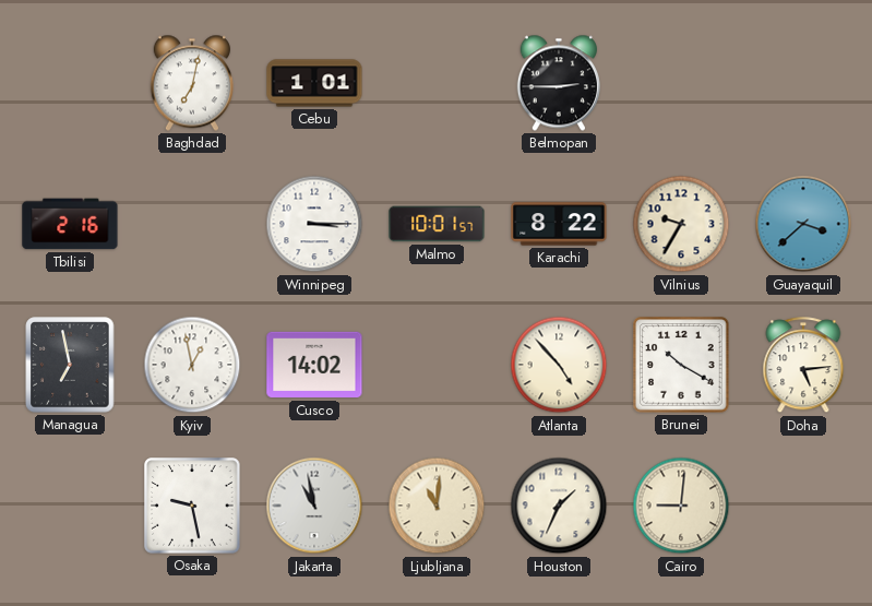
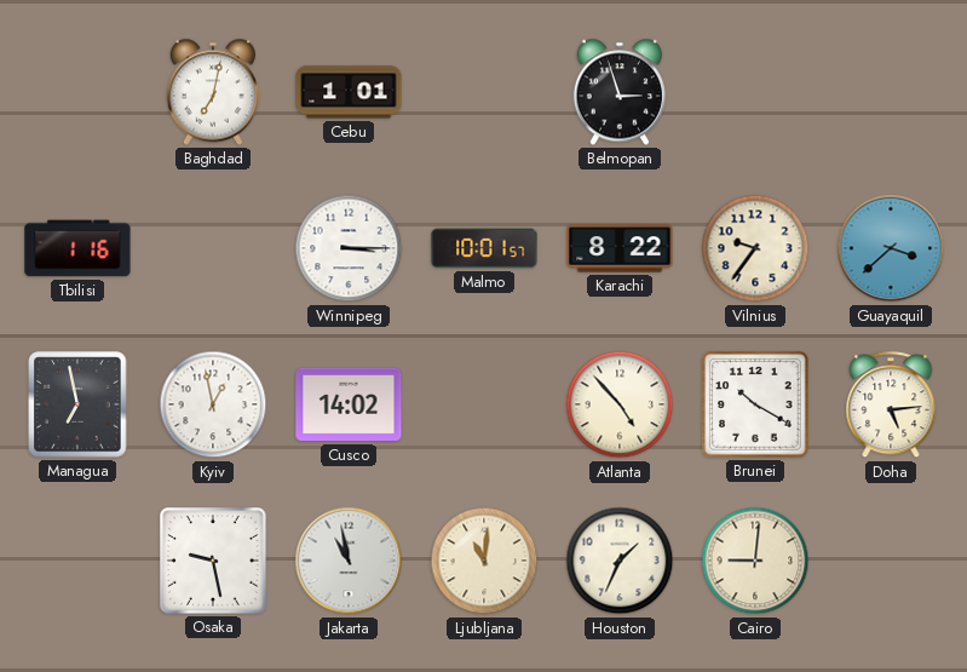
Belmopan: 2:45 -> 2:57 (620, 92)
Tbilisi: 2:16 -> 1:16 (77, 248)
Vilnius: 9:35 -> 9:36 (755, 248)
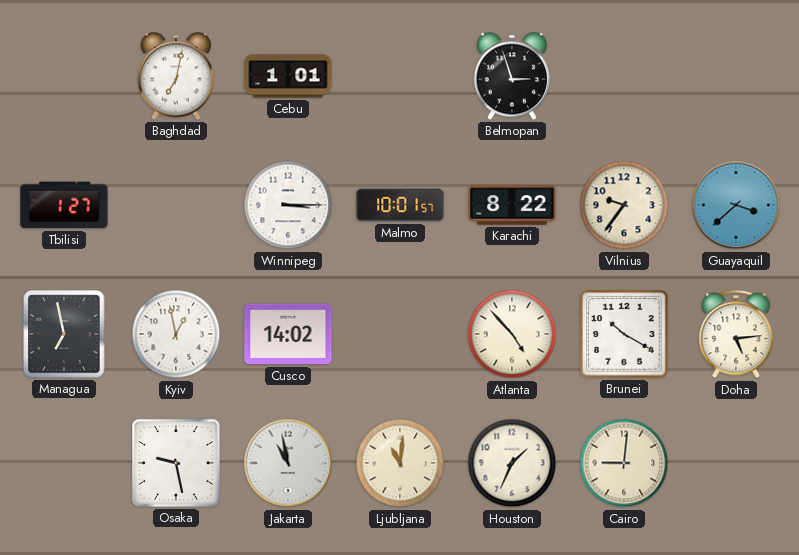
Tbilisi: 1:16 -> 1:27 (64, 205)
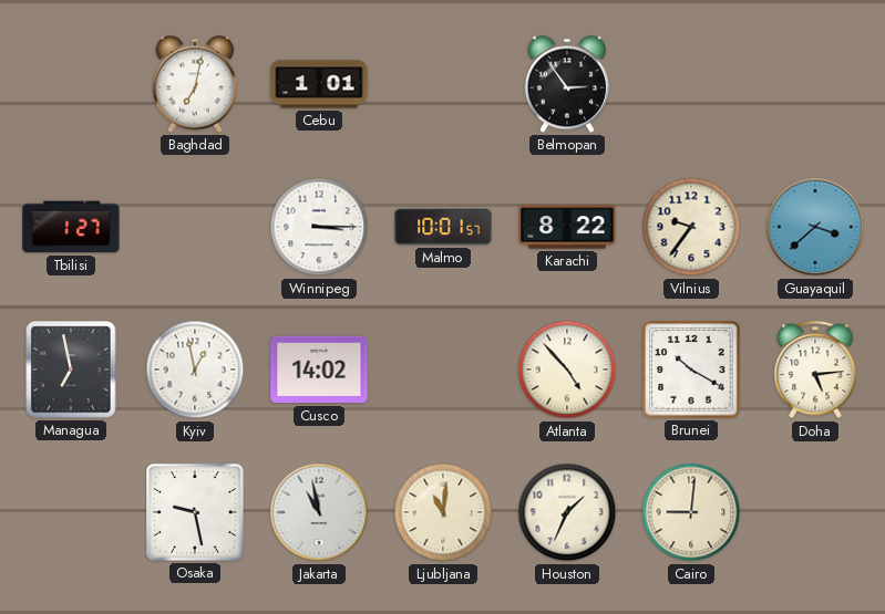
Belmopan: 2:57 -> 2:54 (567, 84)
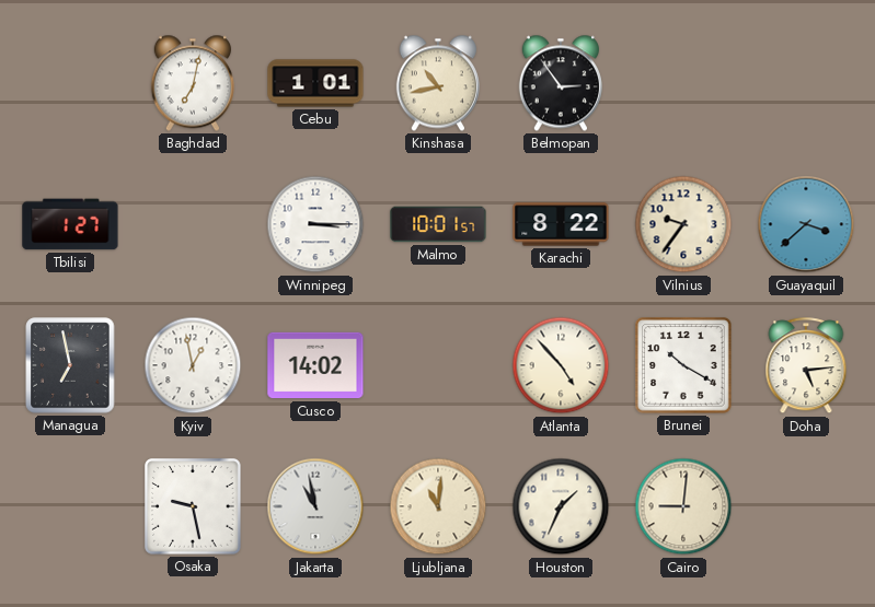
Kinshasa: none -> 10:43 (438, 83)
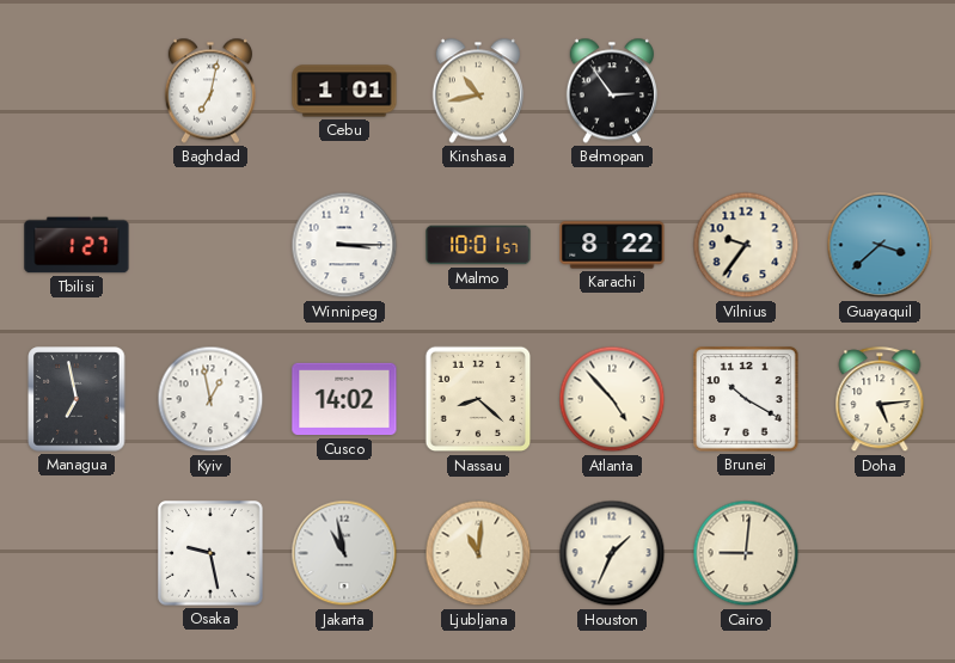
Nassau: none -> 8:22 (478, 399)
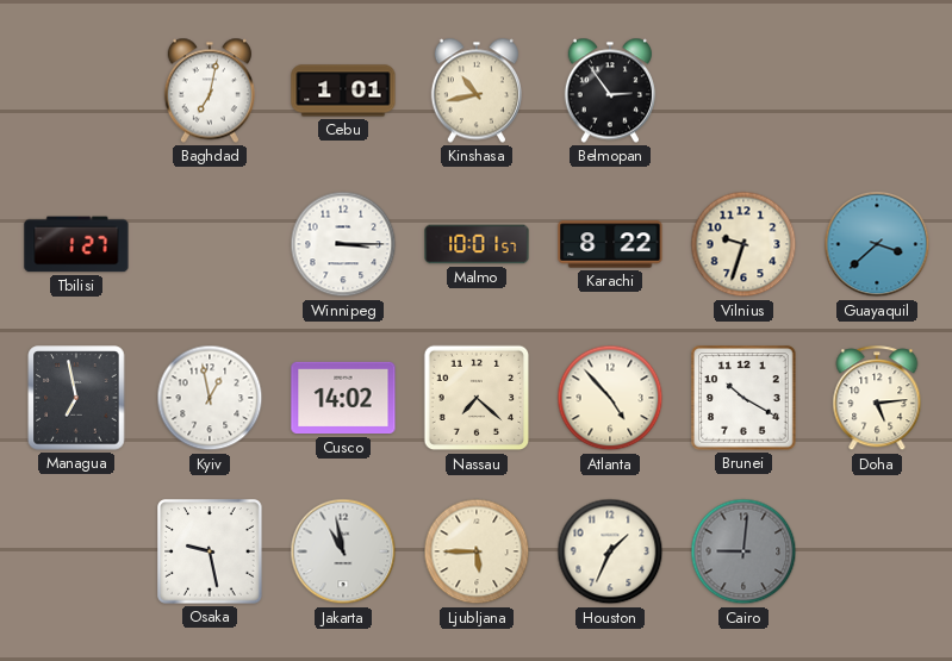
Vilnius: 9:36 -> 9:33 (743, 244)
Nassau: 8:22 -> 7:22 (477, 398)
Ljubljana: 11:01 -> 5:45 (477, 551)
Cairo dial: cream -> grey (743, 551)
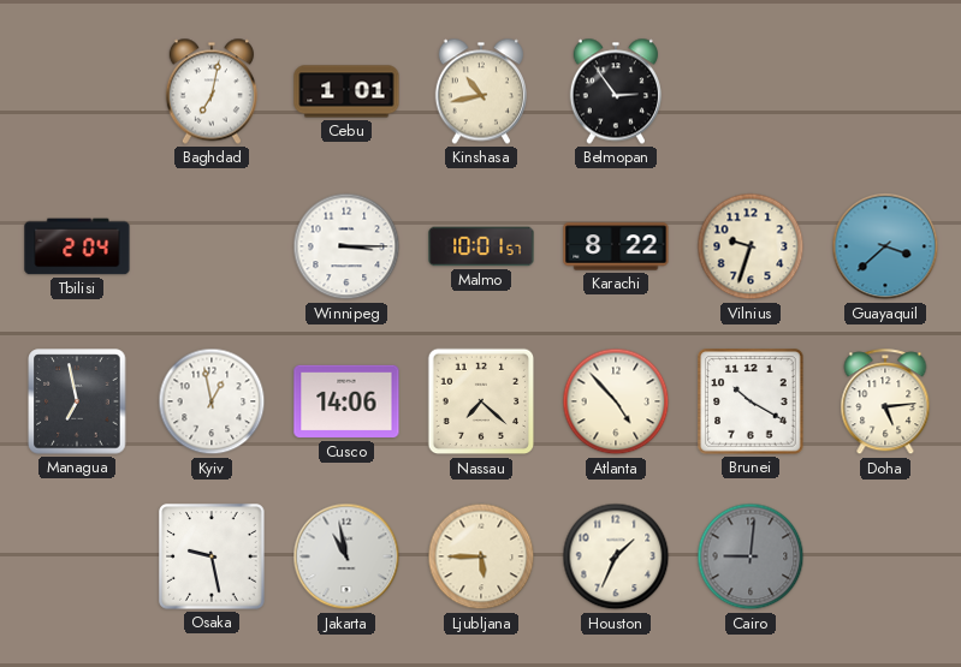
Tbilisi: 1:27 -> 2:04 (77, 246)
Cusco: 14:02 -> 14:06 (346, 401)
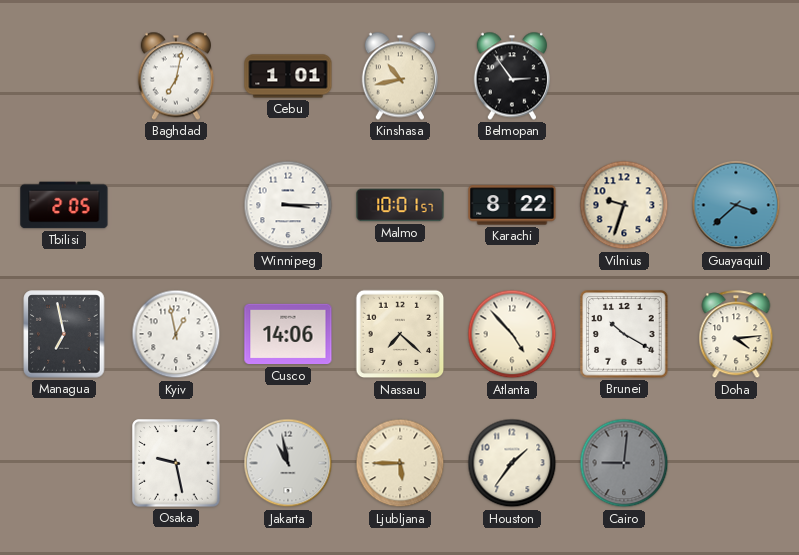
Tbilisi: 2:04 -> 2:05 (64, 205)
Doha: 5:14 -> 4:14 (736, 335)
Houston: 1:34 -> 1:36 (512, 463)
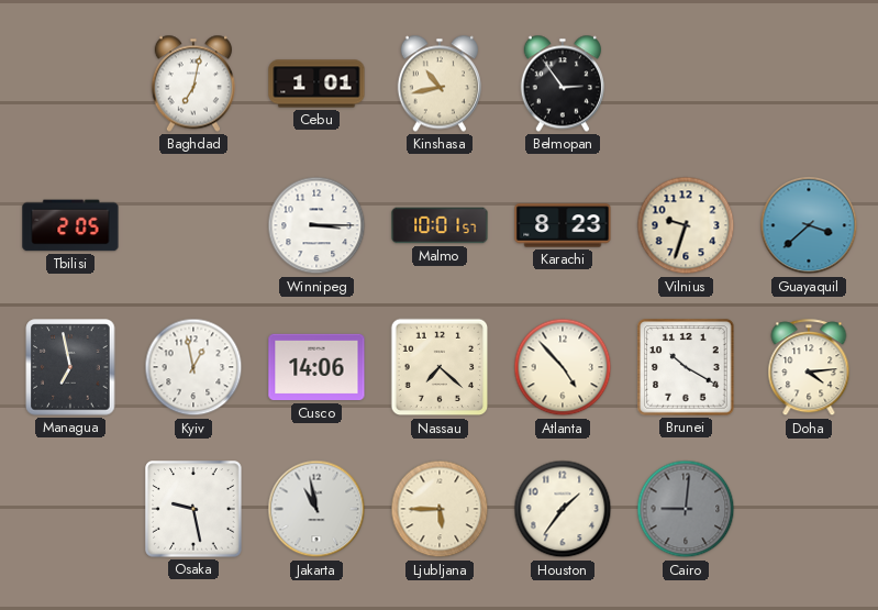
Karachi: 8:22 -> 8:23 (563, 225)
